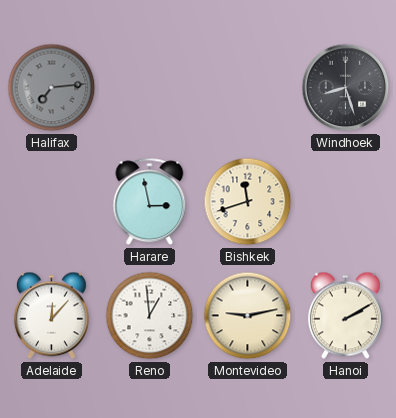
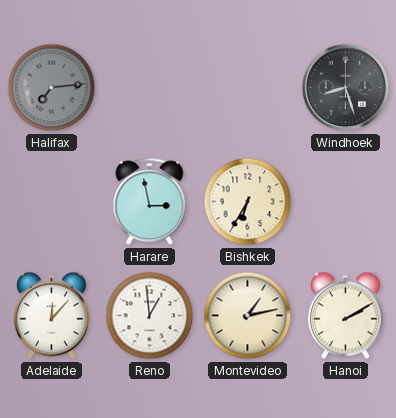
Bishkek: 11:42 -> 6:35 (248, 202)
Montevideo: 9:13 -> 1:13 (248, 316)
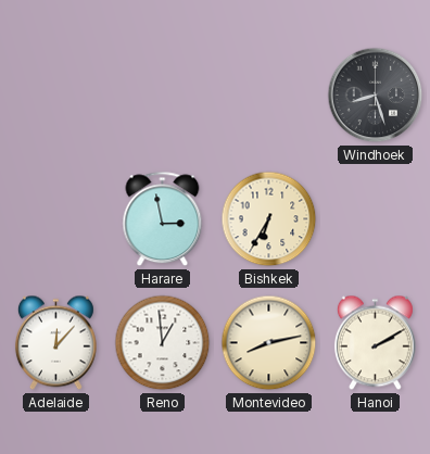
Halifax: 7:14 -> none (52, 88)
Montevideo: 1:13 -> 8:13 (269, 343)
